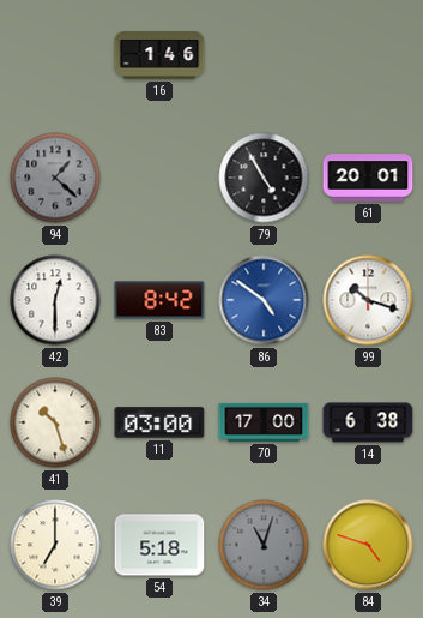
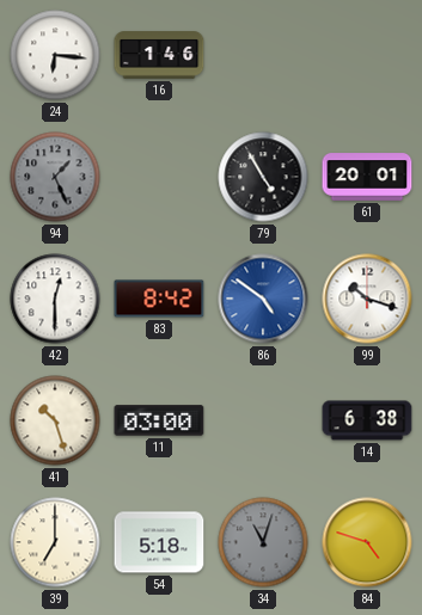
24: none -> 6:16 (55, 55)
94: 1:22 -> 1:26 (55, 177)
70: 17:00 -> none (264, 422)
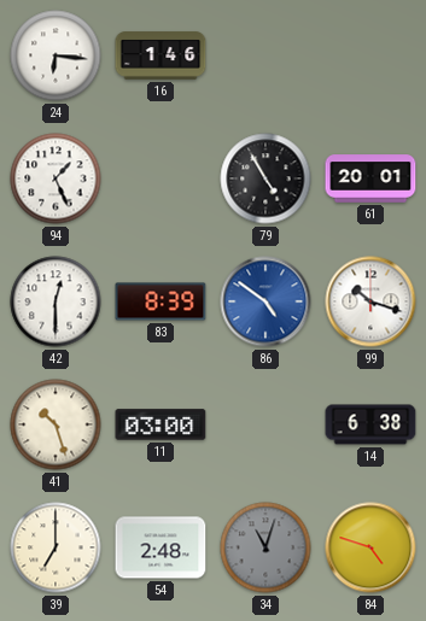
94 dial: grey -> white (56, 178)
83: 8:42 -> 8:39 (161, 301)
54: 5:18 -> 2:48 (161, 547)
